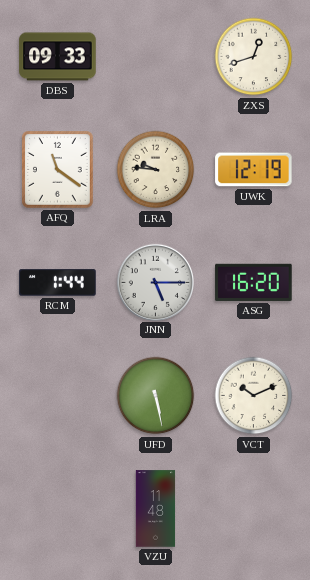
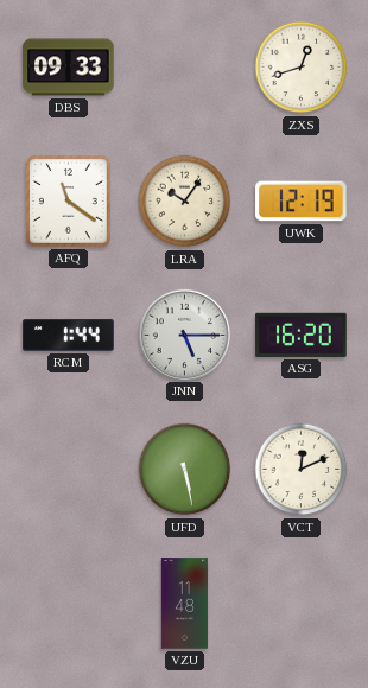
LRA: 9:46 -> 10:06 (185, 202)
VCT: 10:11 -> 12:11 (302, 470)
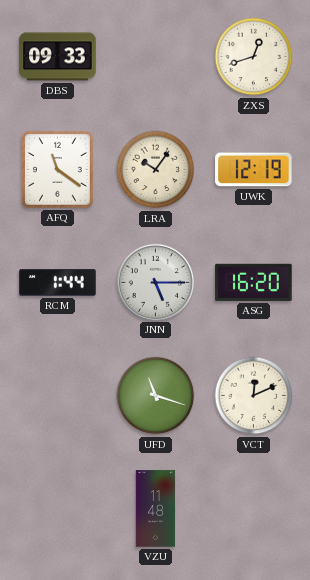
UFD: 5:28 -> 11:18 (156, 396)
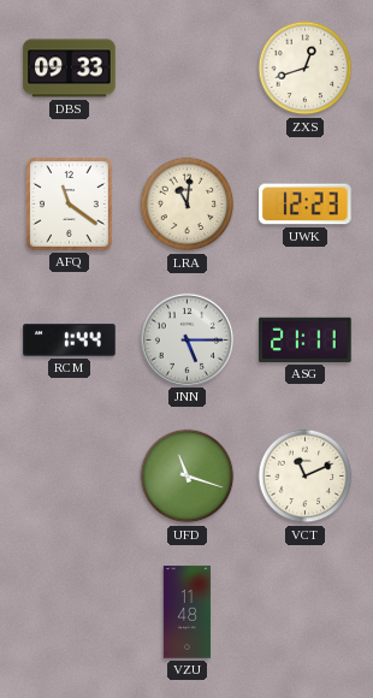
LRA: 10:06 -> 11:01 (188, 205)
UWK: 12:19 -> 12:23 (306, 205)
ASG: 16:20 -> 21:11 (306, 339)
VCT: 12:11 -> 11:11 (306, 477)
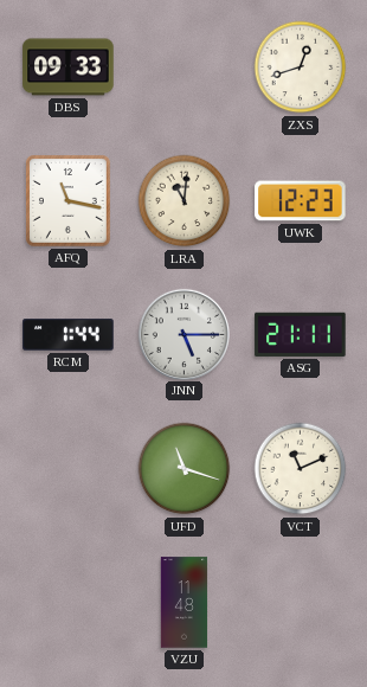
AFQ: 11:21 -> 11:17 (69, 201)
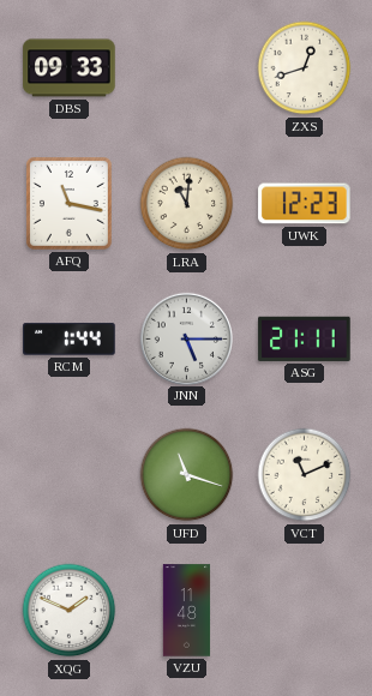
XQG: none -> 1:49 (70, 611)
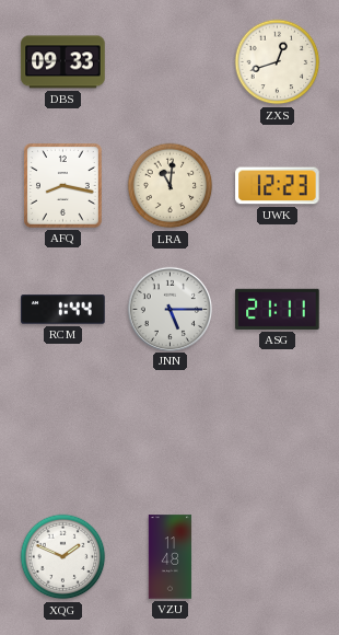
AFQ: 11:17 -> 8:17 (63, 186)
UFD: 11:18 -> none (187, 475)
VCT: 11:11 -> none (305, 475)
